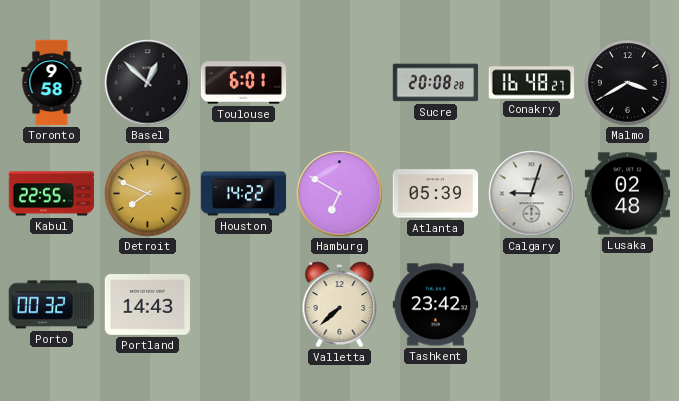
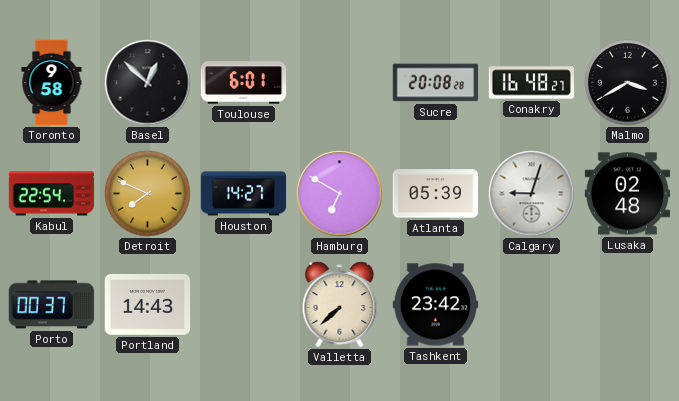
Kabul: 22:55 -> 22:54 (52, 194)
Houston: 14:22 -> 14:27 (244, 194)
Porto: 00:32 -> 00:37 (51, 305)
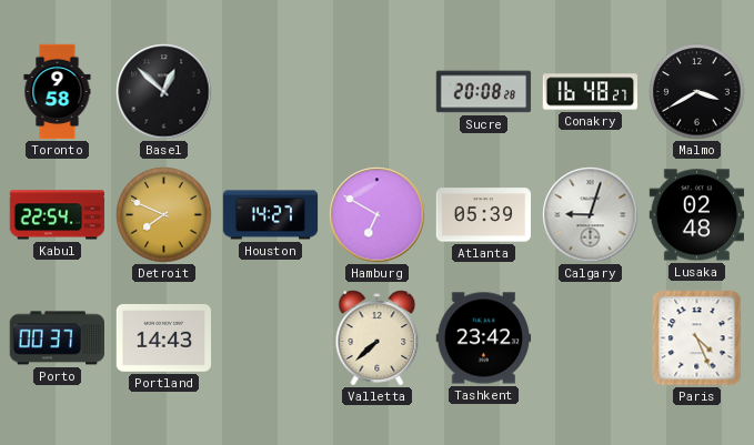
Toulouse: 6:01 -> none (244, 83)
Paris: none -> 4:26 (697, 338)
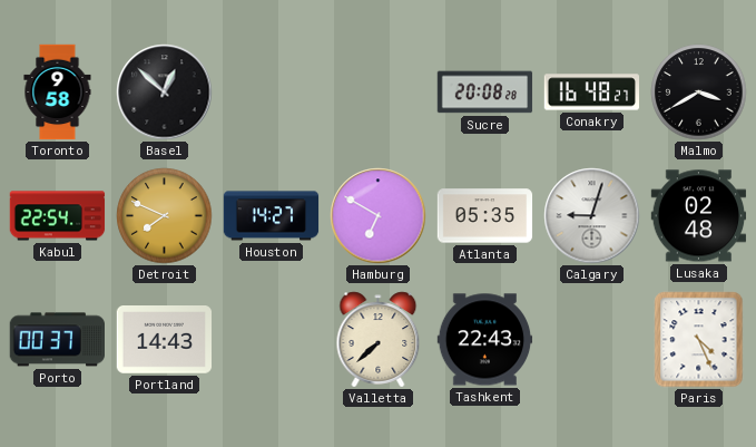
Atlanta: 05:39 -> 05:35 (485, 216)
Tashkent: 23:42 -> 22:43 (485, 340)
